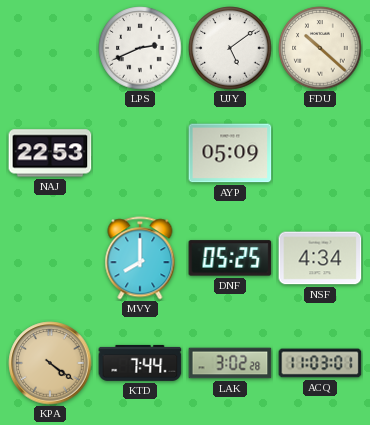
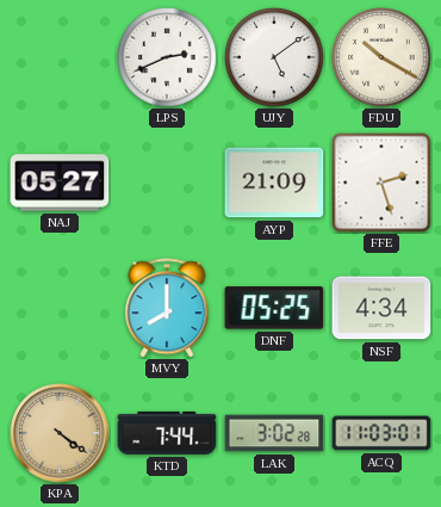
FDU: 10:22 -> 10:20 (381, 57)
NAJ: 22:53 -> 05:27 (60, 183)
AYP: 05:09 -> 21:09 (274, 183)
FFE: none -> 2:27 (381, 183)
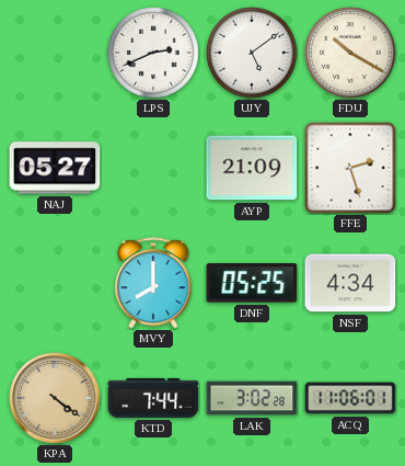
ACQ: 11:03 -> 11:06 (350, 398)
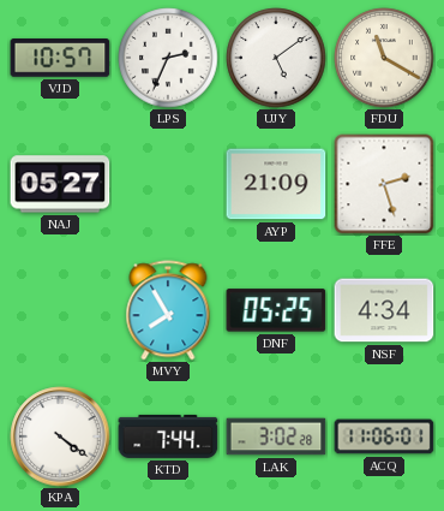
VJD: none -> 10:57 (60, 58)
LPS: 2:41 -> 2:34 (168, 58)
FDU: 10:20 -> 11:20 (384, 58)
MVY: 8:00 -> 7:55 (168, 310)
KPA dial: champagne -> white (60, 436)
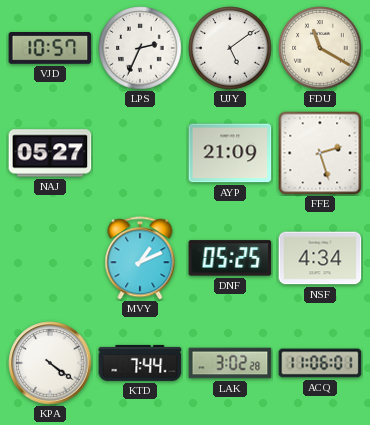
MVY: 7:55 -> 1:11 (140, 258)
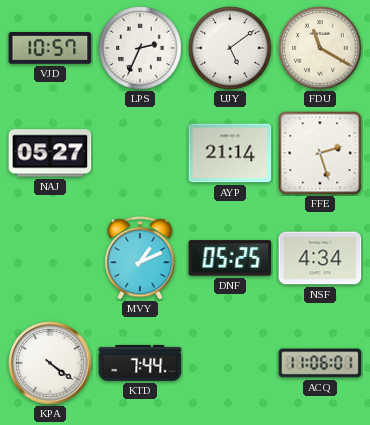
AYP: 21:09 -> 21:14 (230, 153)
LAK: 3:02 -> none (230, 363)
